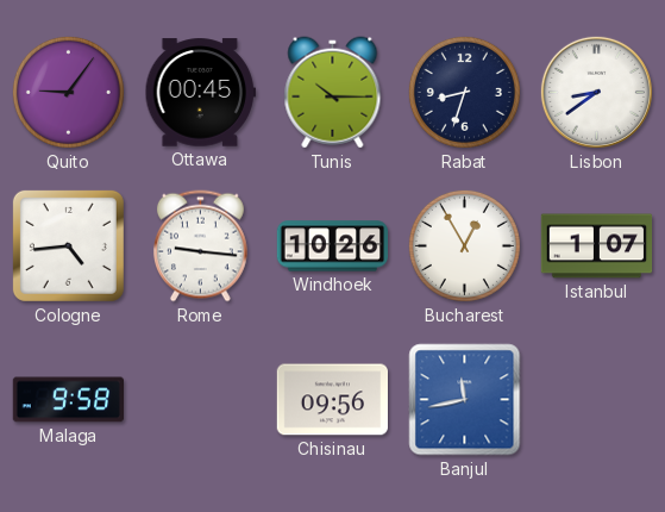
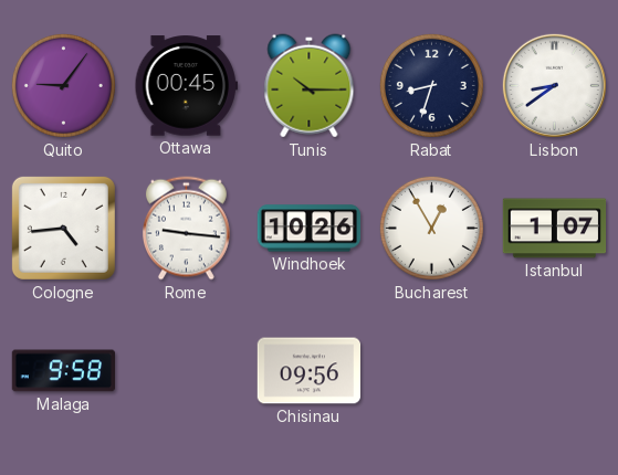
Banjul: 11:43 -> none (465, 400)
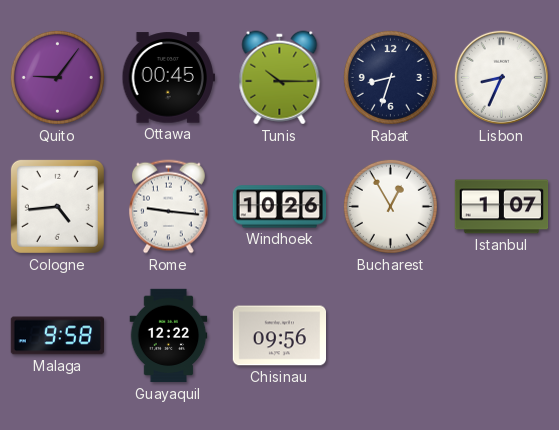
Lisbon: 8:39 -> 8:34 (501, 77)
Guayaquil: none -> 12:22 (169, 336)
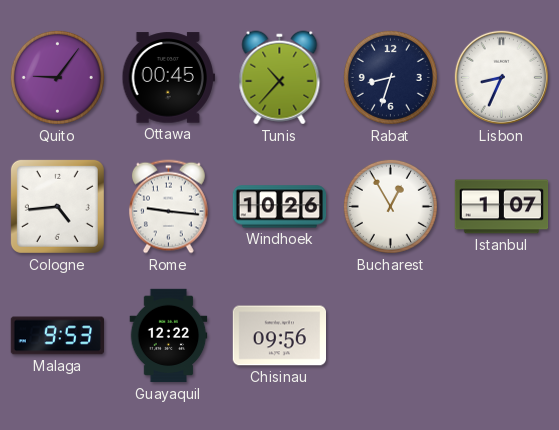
Tunis: 10:15 -> 10:37 (280, 78)
Malaga: 9:58 -> 9:53 (57, 336)
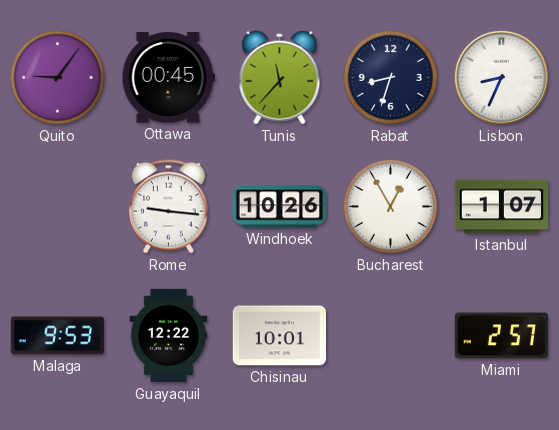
Tunis: 10:37 -> 11:37 (280, 78)
Cologne: 4:44 -> none (57, 206)
Chisinau: 09:56 -> 10:01 (279, 336)
Miami: none -> 2:57 (501, 336)
